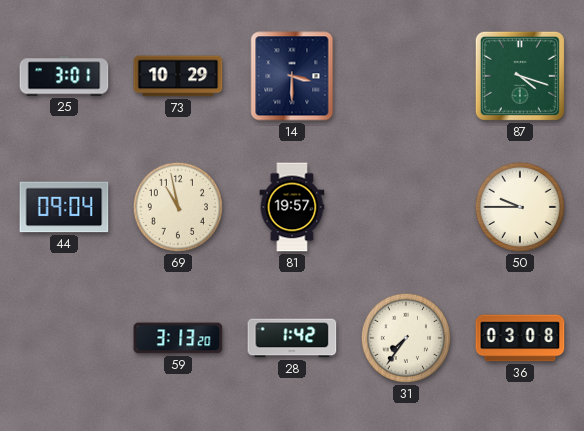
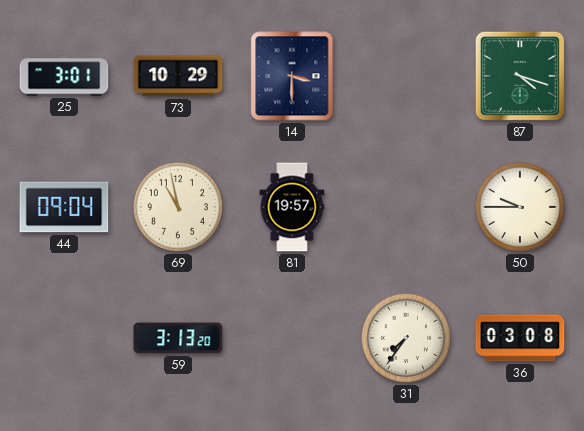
28: 1:42 -> none (292, 338)
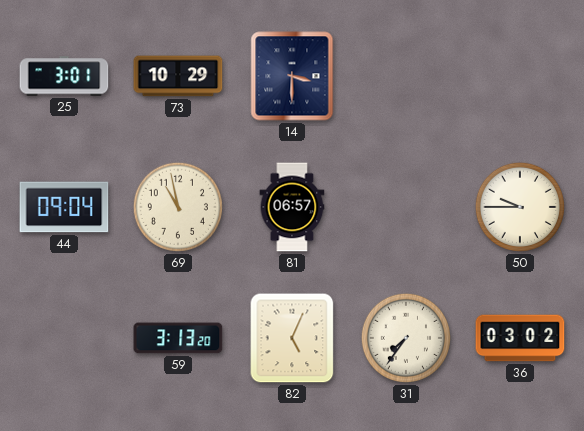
87: 4:18 -> none (520, 76)
81: 19:57 -> 06:57 (292, 207)
82: none -> 5:04 (292, 338)
36: 03:08 -> 03:02 (520, 338)
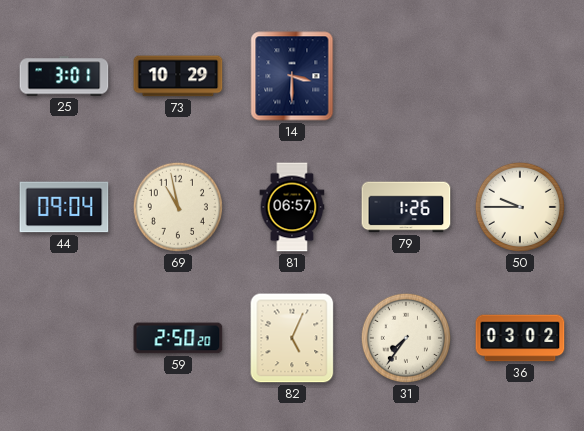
79: none -> 1:26 (406, 207)
59: 3:13 -> 2:50 (178, 338)
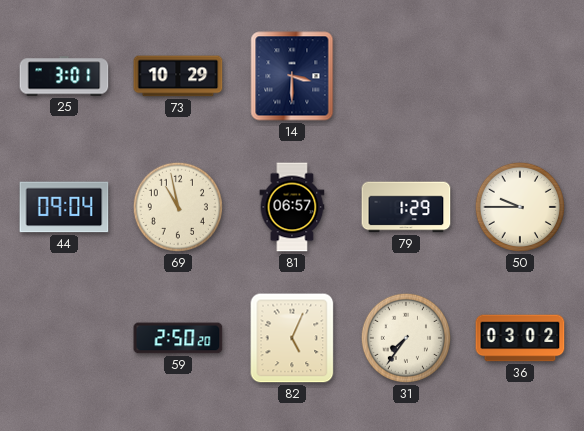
79: 1:26 -> 1:29 (406, 207)
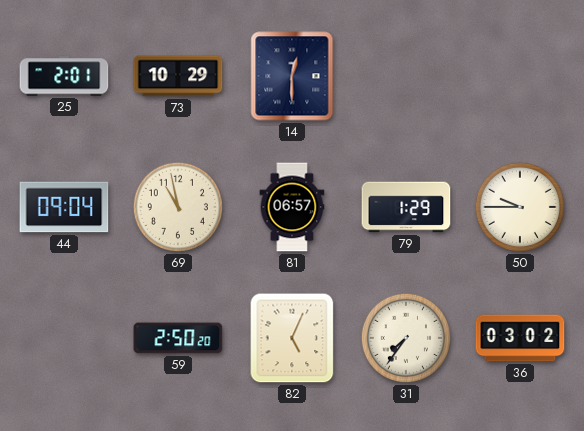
25: 3:01 -> 2:01 (64, 76)
14: 3:30 -> 12:30 (292, 76)
